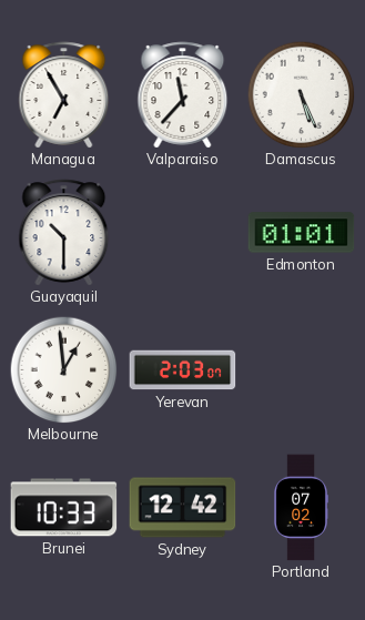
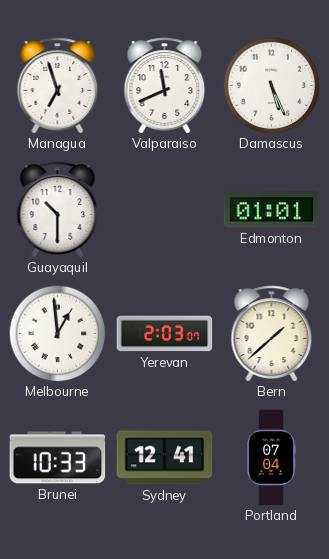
Managua: 6:55 -> 6:57 (58, 86)
Valparaiso: 11:37 -> 11:41 (165, 86)
Bern: none -> 1:38 (272, 334)
Sydney: 12:42 -> 12:41 (165, 458)
Portland: 07:02 -> 07:04 (271, 458)
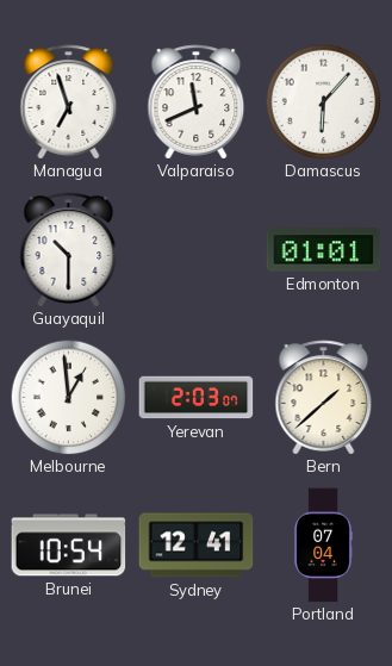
Damascus: 5:26 -> 6:07 (323, 101)
Brunei: 10:33 -> 10:54 (69, 546)
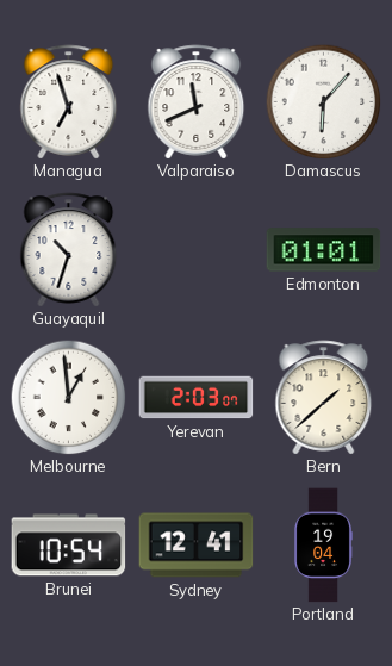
Guayaquil: 10:30 -> 10:33 (69, 250)
Portland: 07:04 -> 19:04 (323, 546)
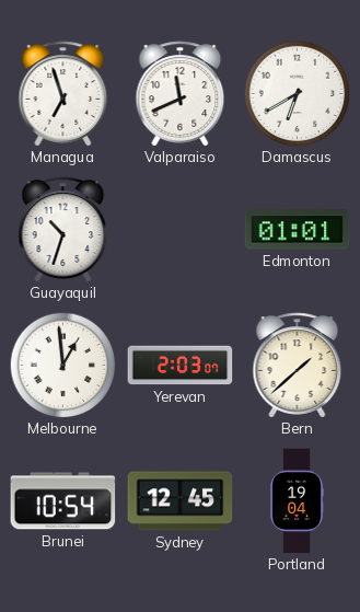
Damascus: 6:07 -> 6:40 (297, 93)
Sydney: 12:41 -> 12:45 (181, 501)
